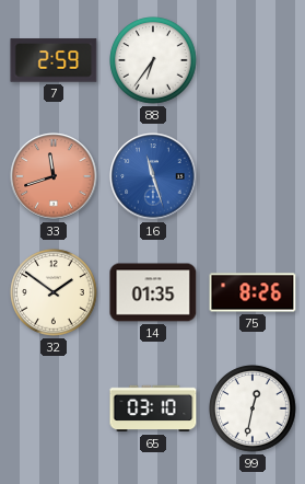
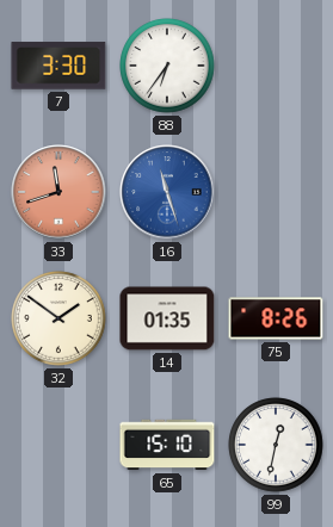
7: 2:59 -> 3:30 (58, 66)
65: 03:10 -> 15:10 (167, 445)
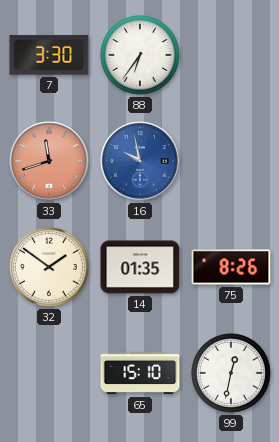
16: 11:27 -> 9:58 (140, 161)
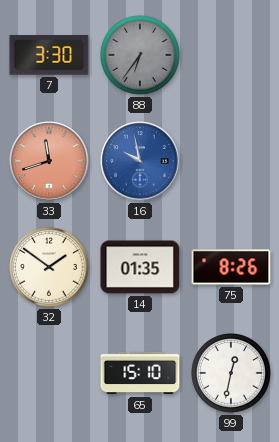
88 dial: white -> grey (140, 55)
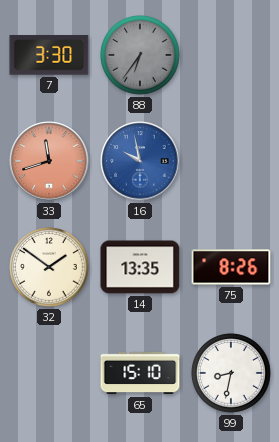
14: 01:35 -> 13:35 (140, 267)
99: 12:32 -> 8:32 (231, 373)
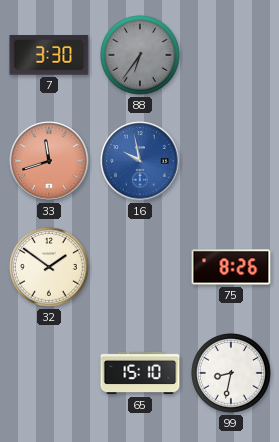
14: 13:35 -> none (140, 267)
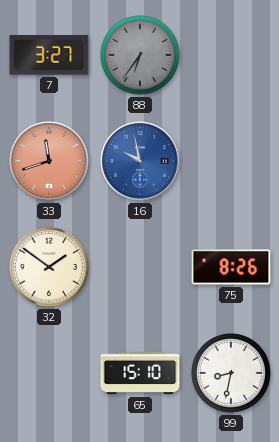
7: 3:30 -> 3:27 (49, 55)
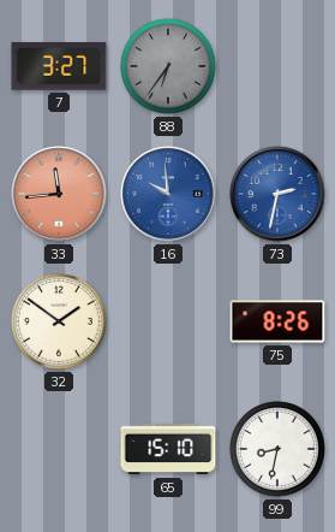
33: 11:42 -> 11:44 (59, 194)
16: 9:58 -> 9:59 (168, 194)
73: none -> 2:32 (277, 194)
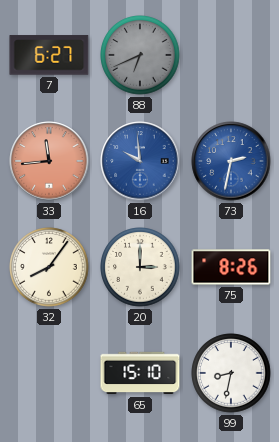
7: 3:27 -> 6:27 (49, 55)
88: 6:36 -> 6:41 (140, 55)
32: 1:51 -> 8:06 (49, 267)
20: none -> 3:00 (140, 267)
